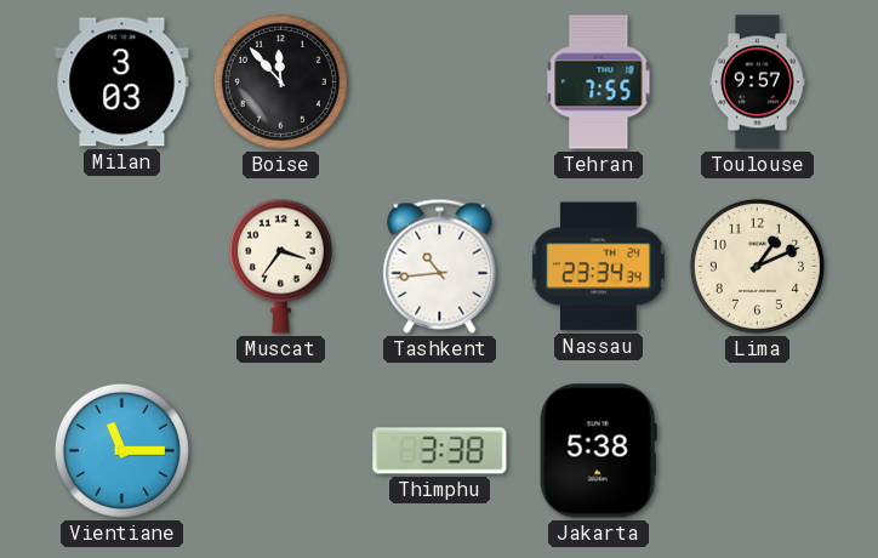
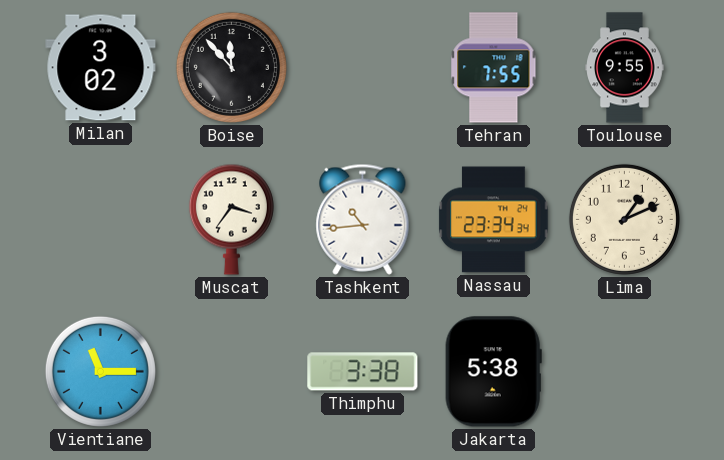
Milan: 3:03 -> 3:02 (101, 68)
Toulouse: 9:57 -> 9:55 (625, 68)
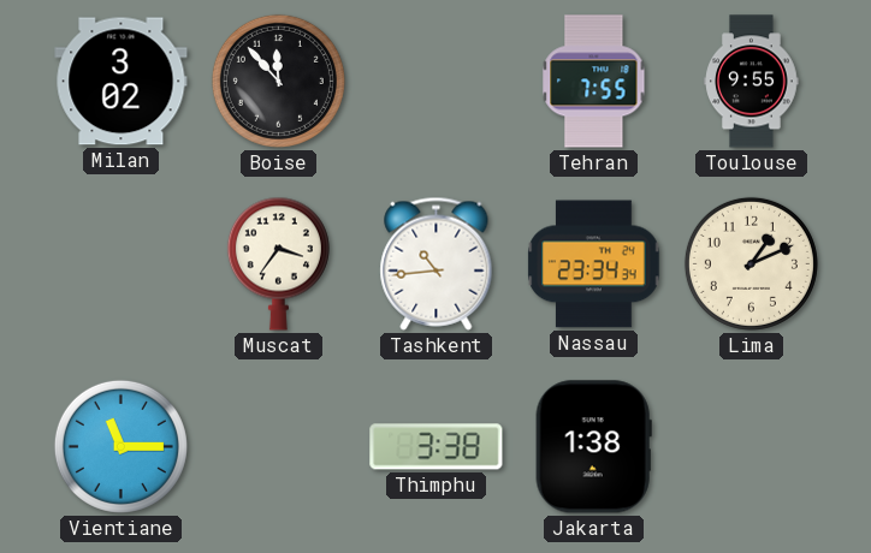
Jakarta: 5:38 -> 1:38 (593, 447)
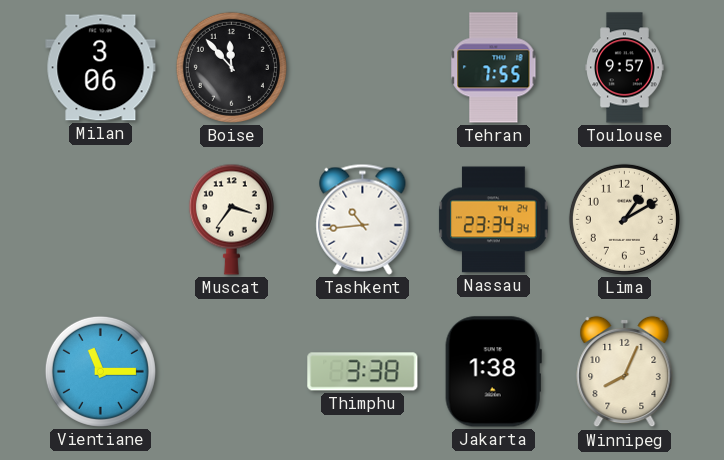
Milan: 3:02 -> 3:06 (101, 68)
Toulouse: 9:55 -> 9:57 (625, 68)
Lima: 1:11 -> 1:10 (624, 219)
Winnipeg: none -> 8:04 (625, 372)
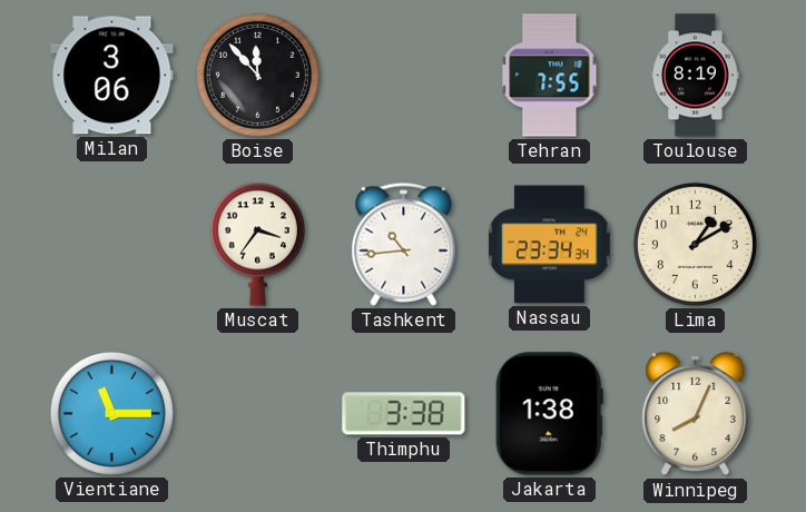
Toulouse: 9:57 -> 8:19 (696, 76)
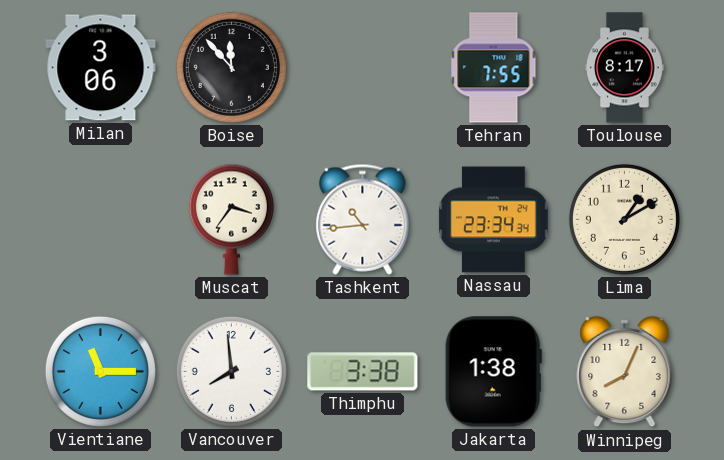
Toulouse: 8:19 -> 8:17 (625, 68)
Vancouver: none -> 7:59 (231, 371)
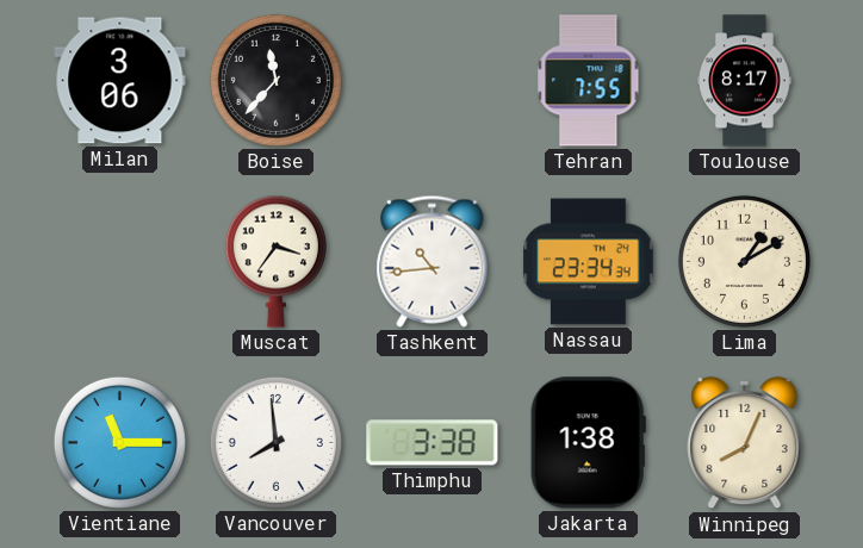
Boise: 11:53 -> 11:37 (275, 80)
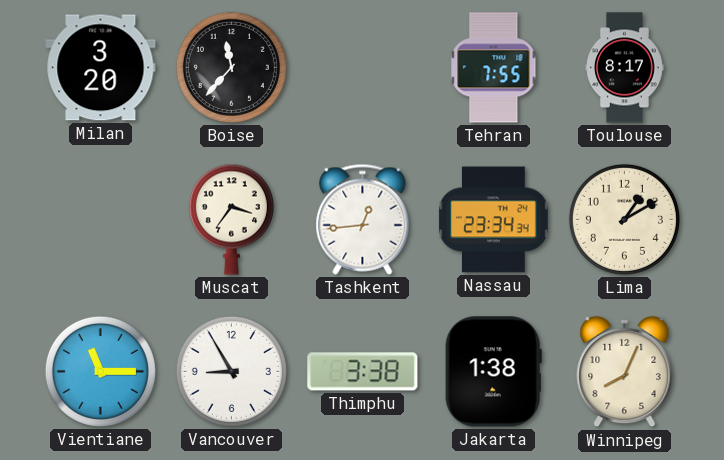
Milan: 3:06 -> 3:20 (101, 68)
Tashkent: 10:44 -> 12:44 (363, 219)
Vancouver: 7:59 -> 8:55 (231, 371)
